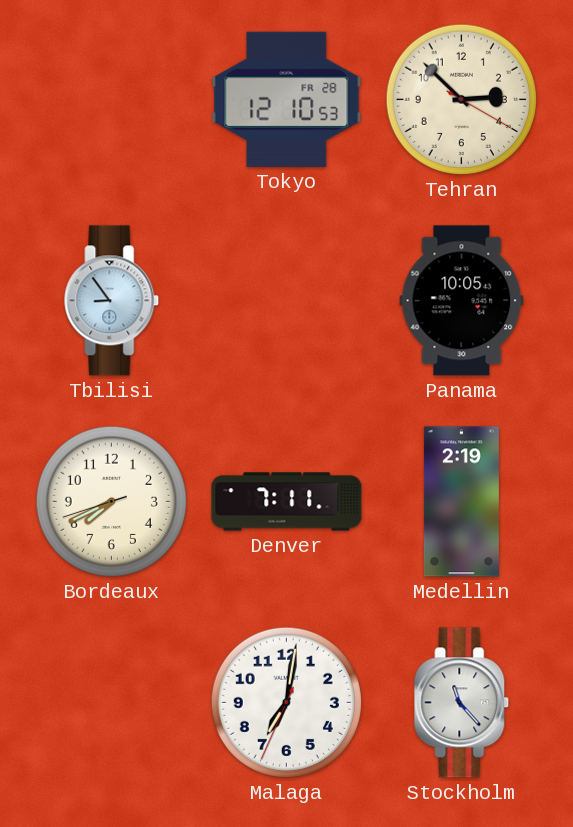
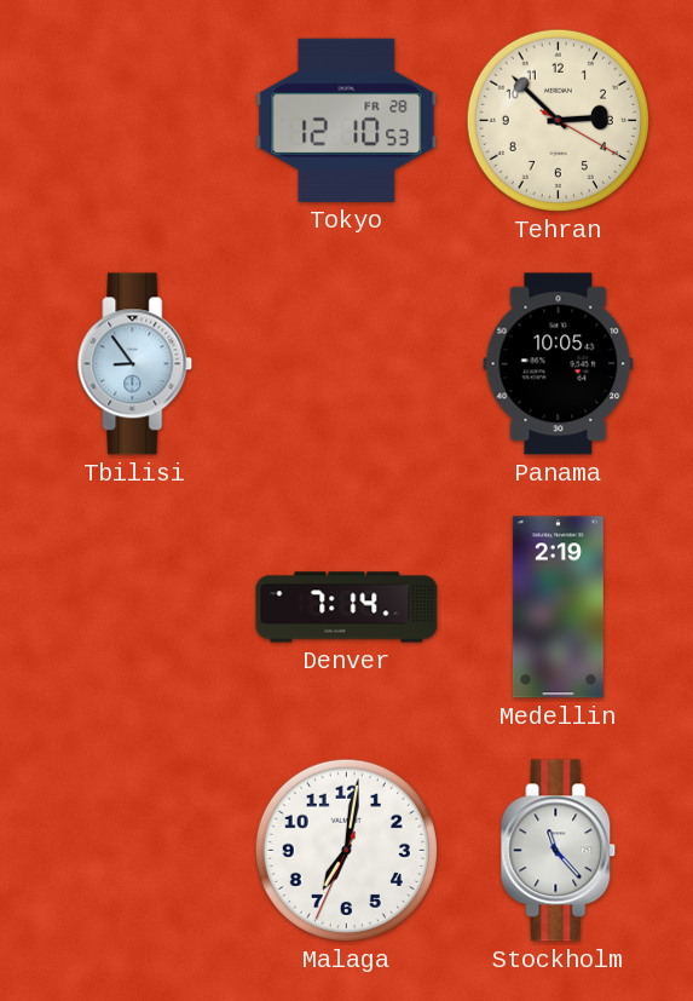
Bordeaux: 7:40 -> none (111, 501)
Denver: 7:11 -> 7:14 (347, 608)
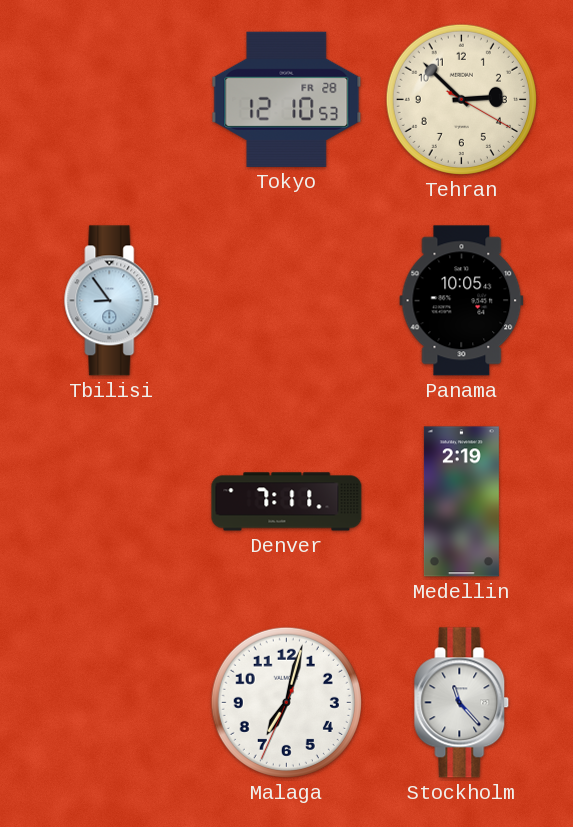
Denver: 7:14 -> 7:11 (287, 502)
Malaga: 7:01 -> 7:02 (286, 702)
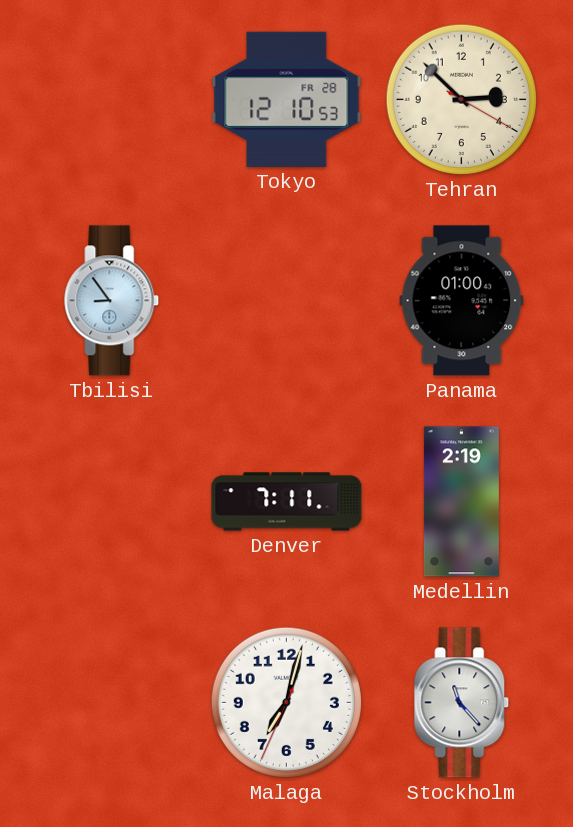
Panama: 10:05 -> 01:00 (462, 301)
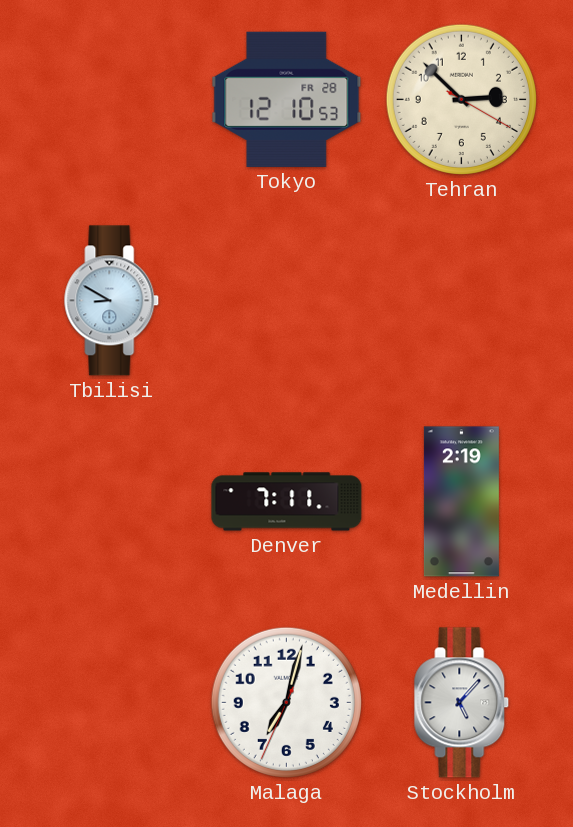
Tbilisi: 8:54 -> 8:50 (112, 301)
Panama: 01:00 -> none (462, 301)
Stockholm: 11:23 -> 5:07 (462, 703)
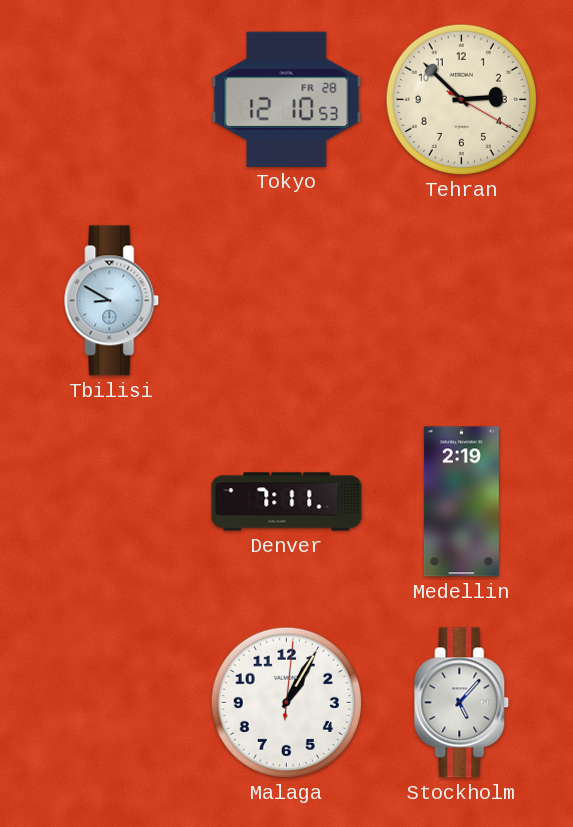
Malaga: 7:02 -> 1:05 (286, 702)
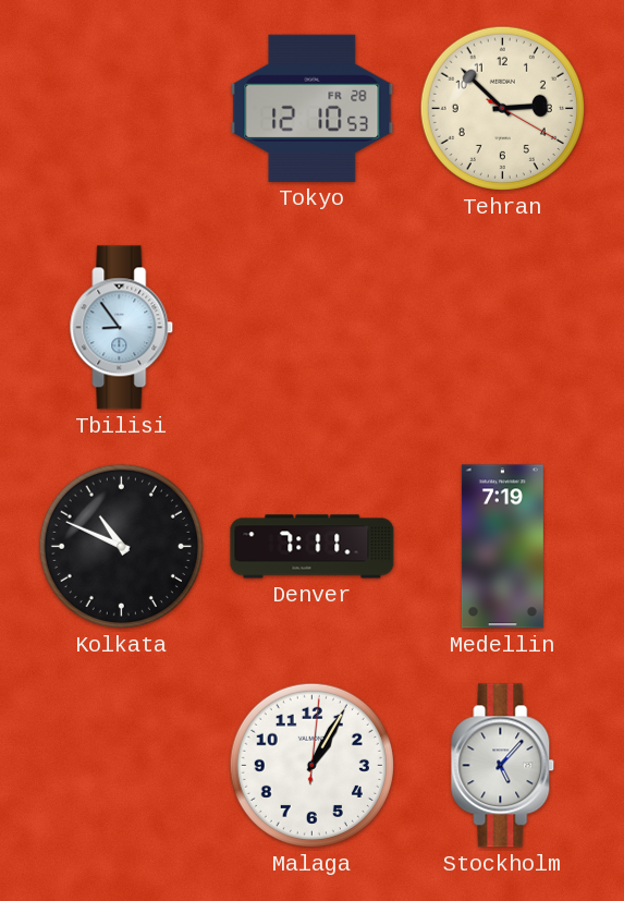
Tbilisi: 8:50 -> 8:54 (122, 328)
Kolkata: none -> 10:49 (121, 546)
Medellin: 2:19 -> 7:19 (502, 547)
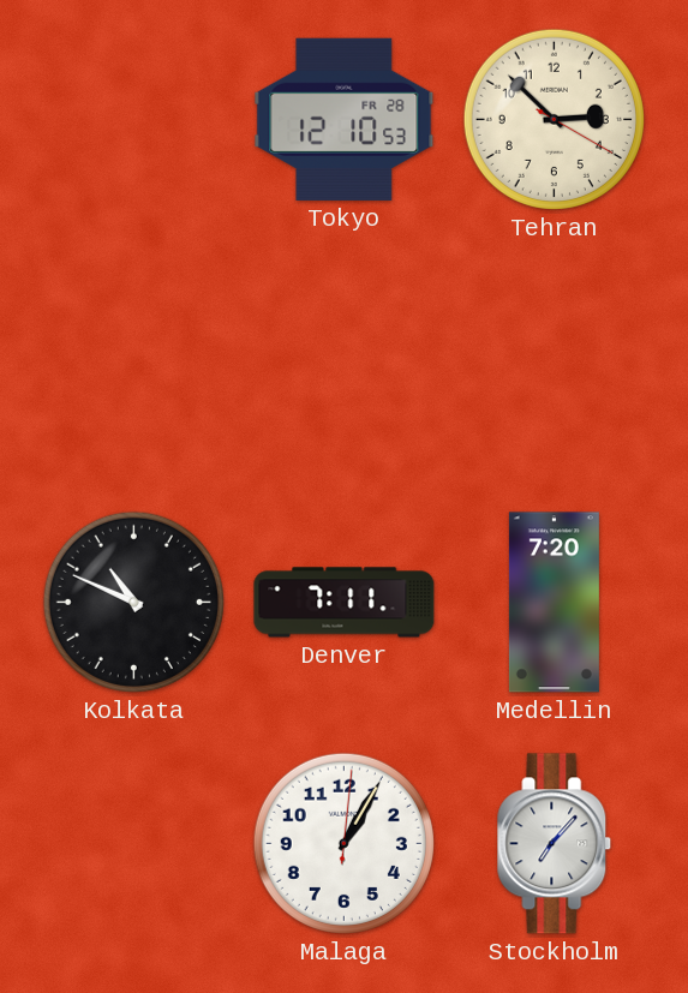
Tbilisi: 8:54 -> none (122, 328)
Medellin: 7:19 -> 7:20 (554, 603)
Stockholm: 5:07 -> 7:07 (555, 844)
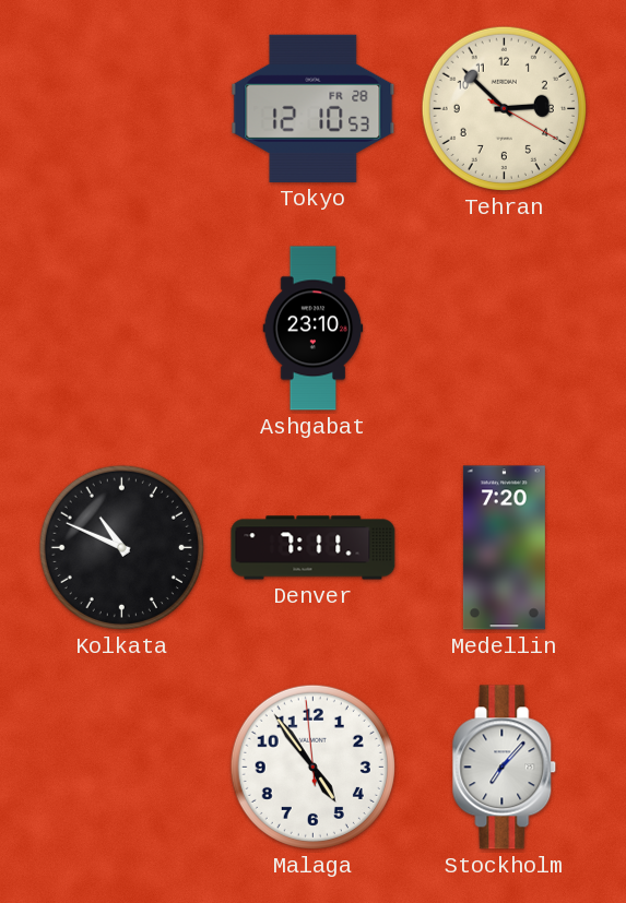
Ashgabat: none -> 23:10 (314, 329)
Malaga: 1:05 -> 4:53 (312, 767)
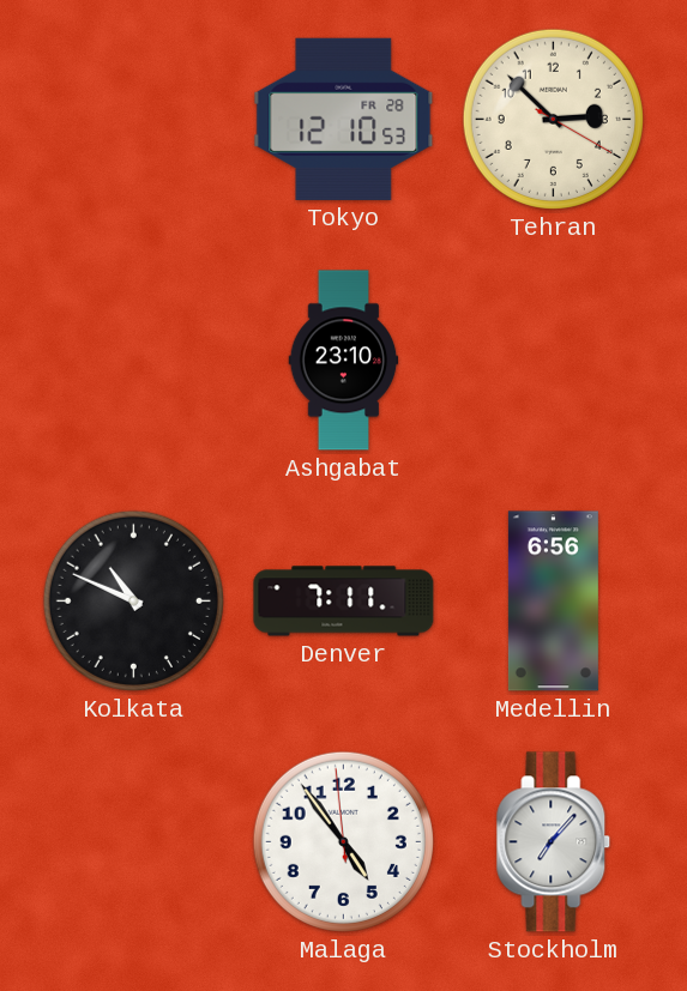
Medellin: 7:20 -> 6:56 (553, 602)
